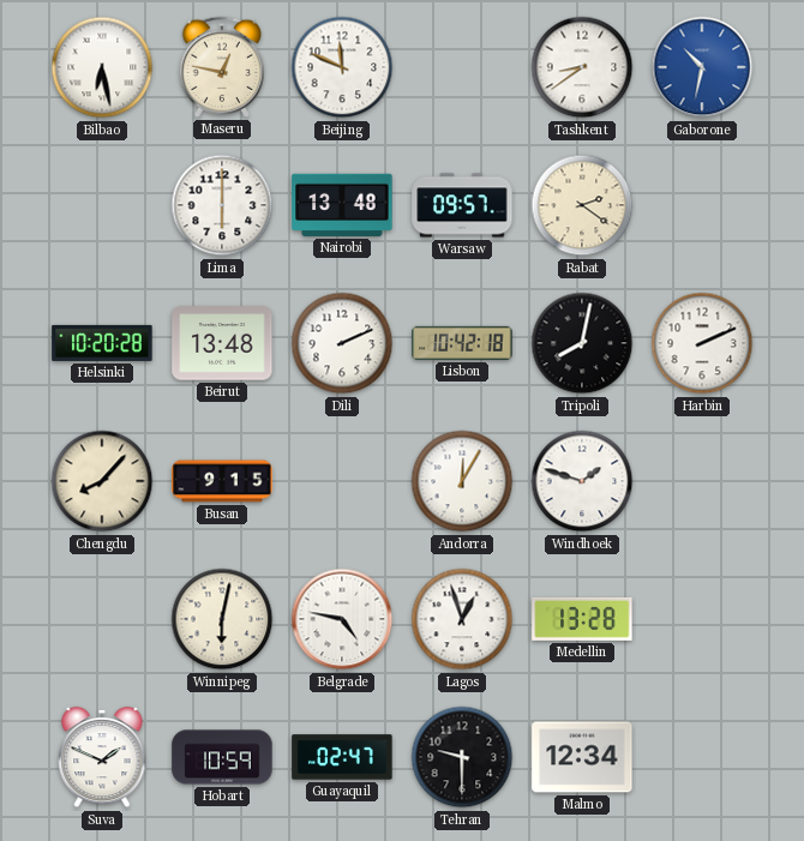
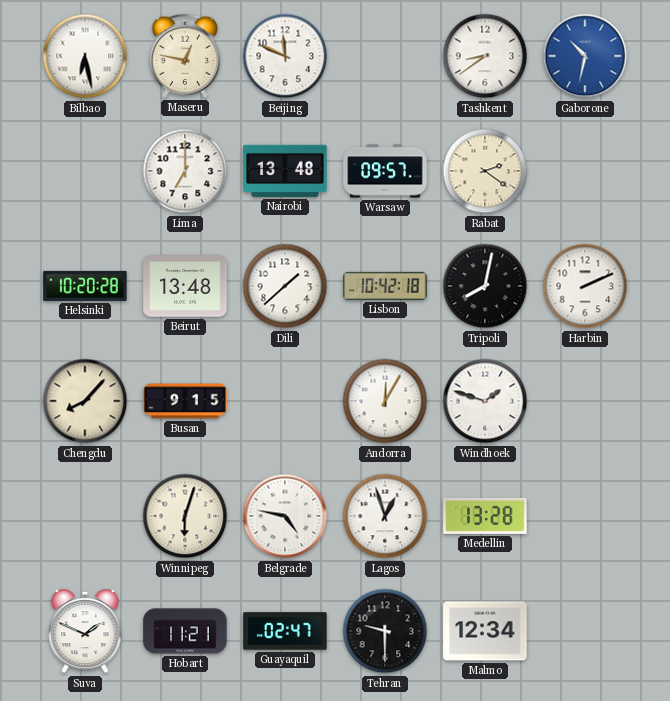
Lima: 6:00 -> 7:00 (185, 171)
Dili: 2:11 -> 1:38 (285, 286)
Winnipeg: 6:02 -> 6:03 (185, 516)
Hobart: 10:59 -> 11:21 (185, 631)
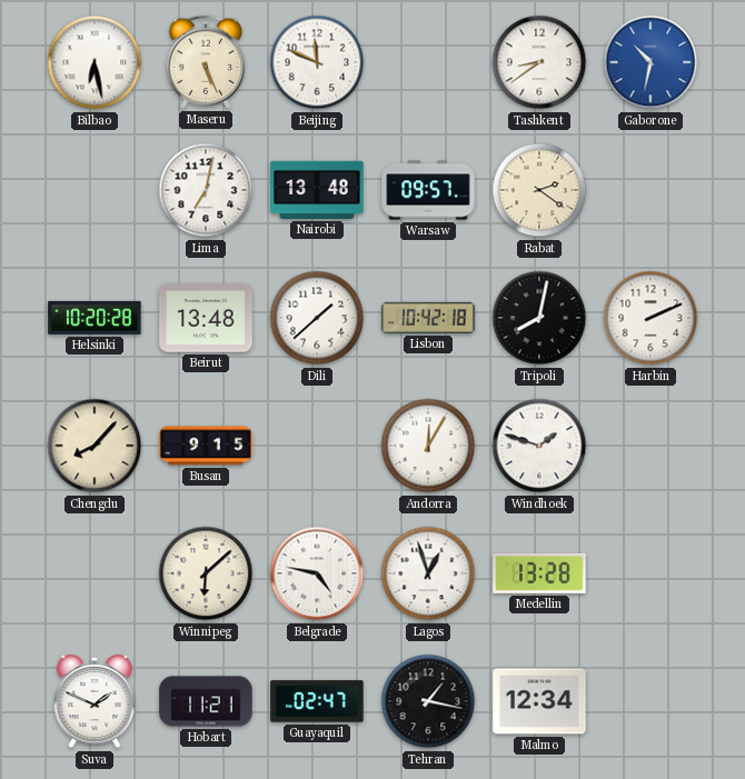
Maseru: 12:47 -> 5:26 (206, 62)
Lima: 7:00 -> 7:02 (206, 190)
Winnipeg: 6:03 -> 6:08 (206, 573)
Tehran: 9:30 -> 1:17 (428, 701)
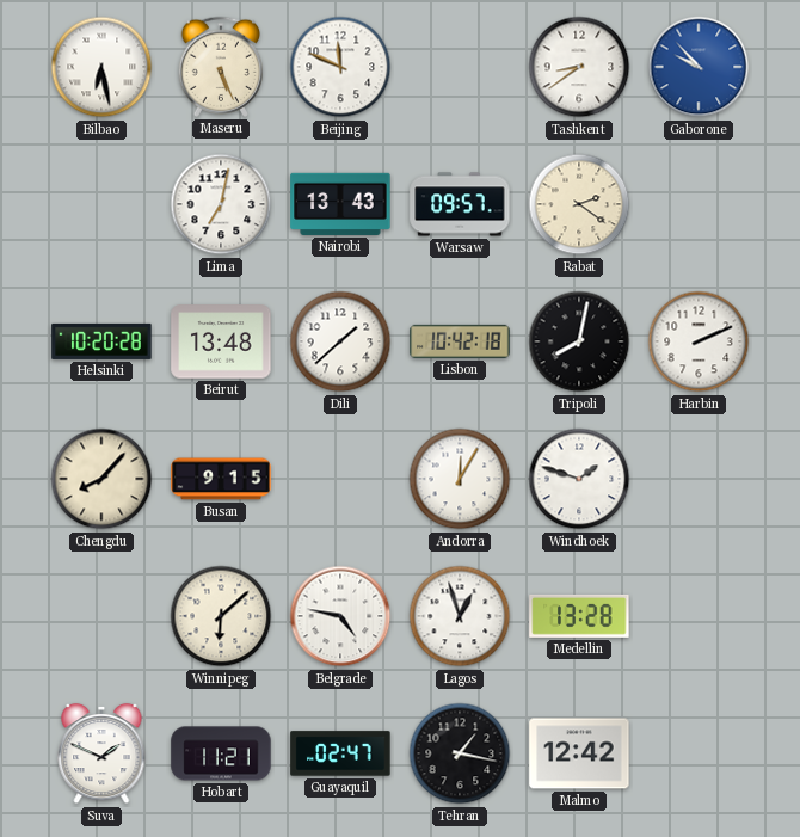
Gaborone: 10:32 -> 9:53 (699, 67)
Nairobi: 13:48 -> 13:43 (340, 204)
Malmo: 12:34 -> 12:42 (579, 753)
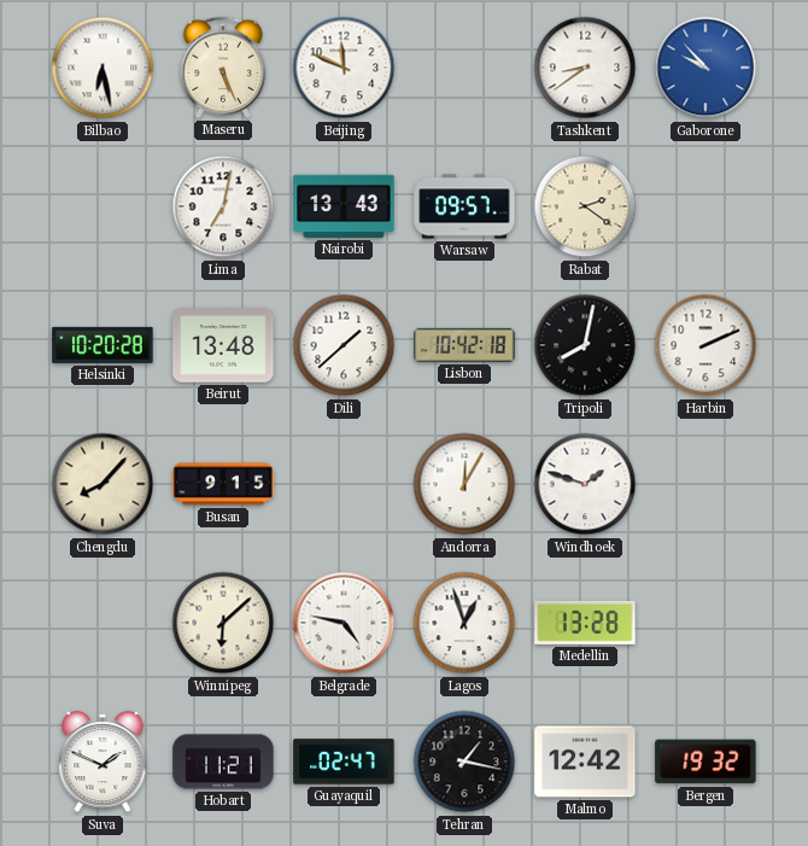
Bergen: none -> 19:32 (705, 762)
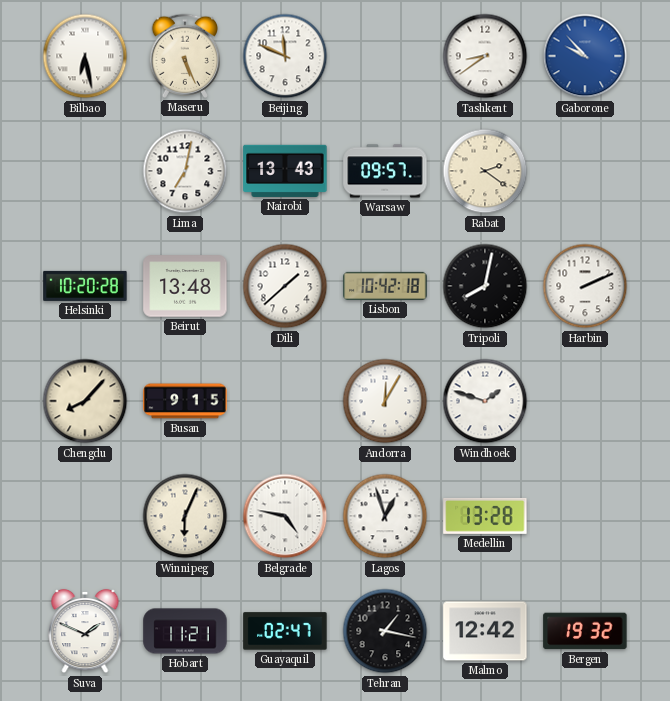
Winnipeg: 6:08 -> 6:04 (185, 516)
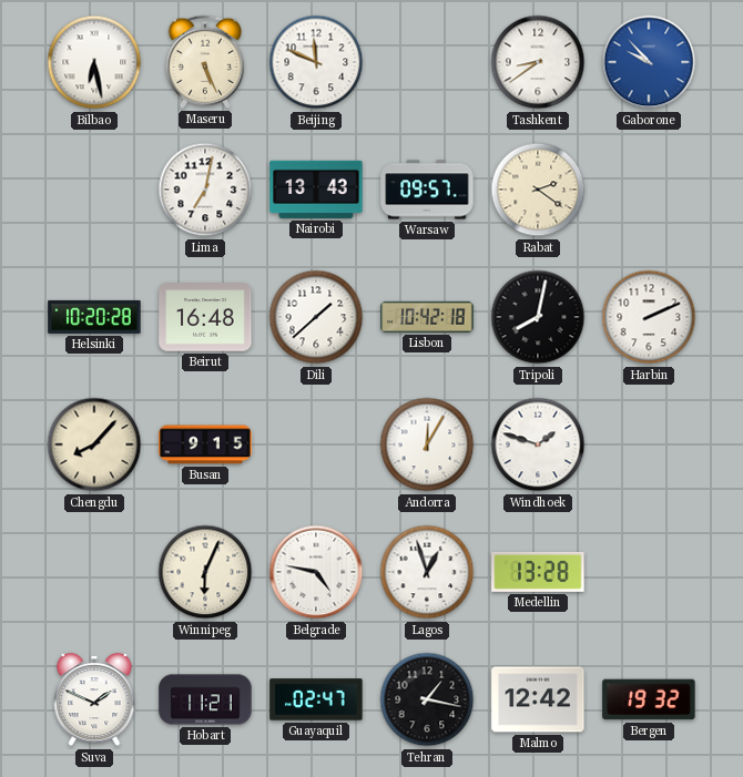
Beirut: 13:48 -> 16:48 (205, 317)
